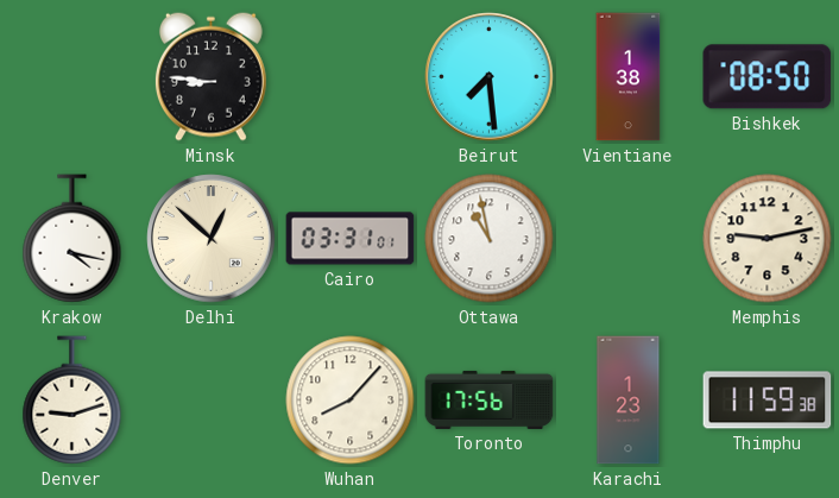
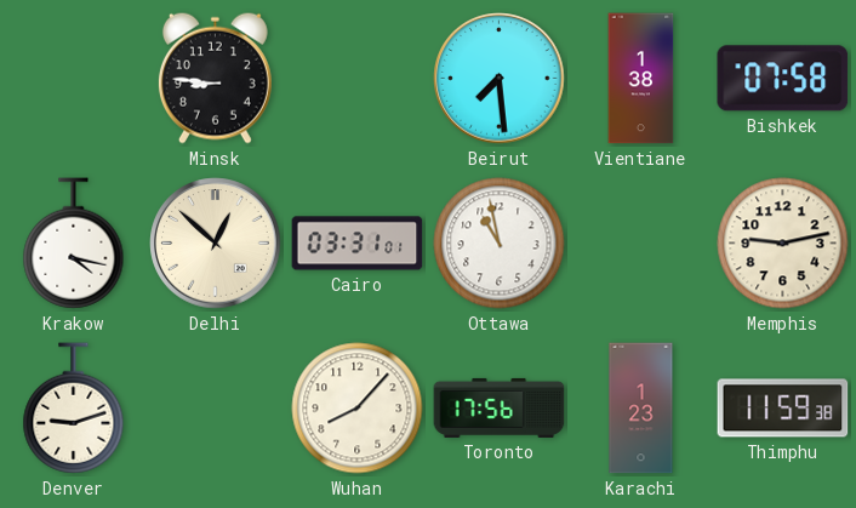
Bishkek: 08:50 -> 07:58 (783, 79)
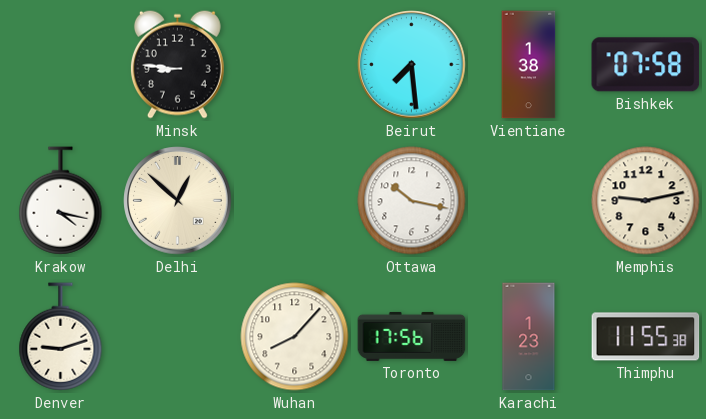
Cairo: 03:31 -> none (358, 244)
Ottawa: 10:58 -> 10:17 (412, 201)
Thimphu: 11:59 -> 11:55 (646, 337)
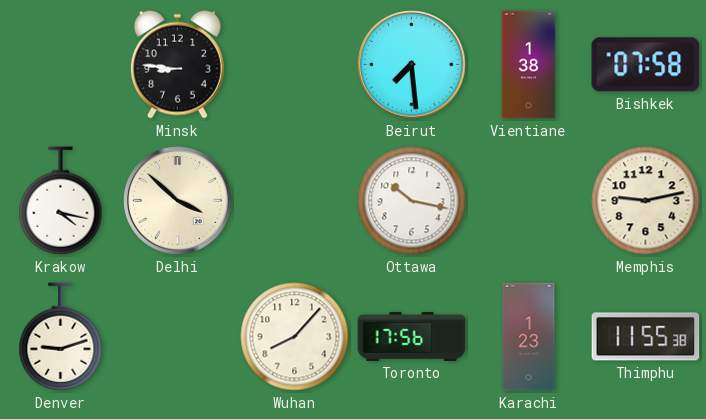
Delhi: 12:52 -> 3:52 (178, 201)
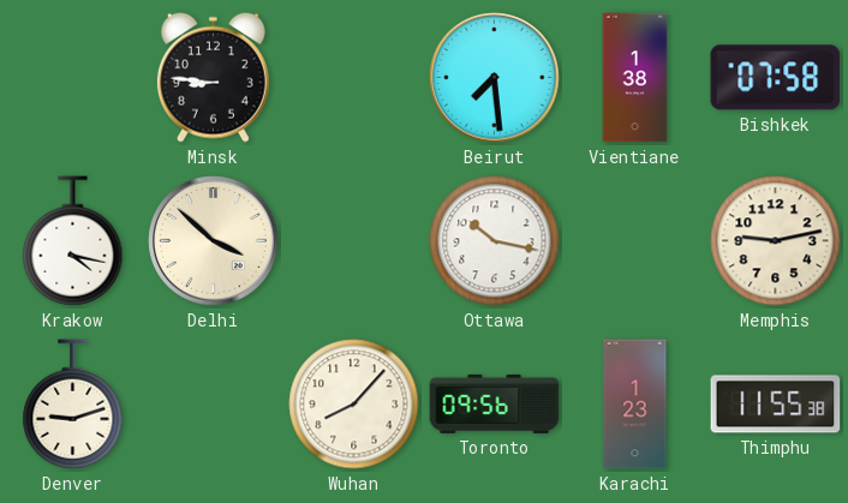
Toronto: 17:56 -> 09:56 (495, 403)
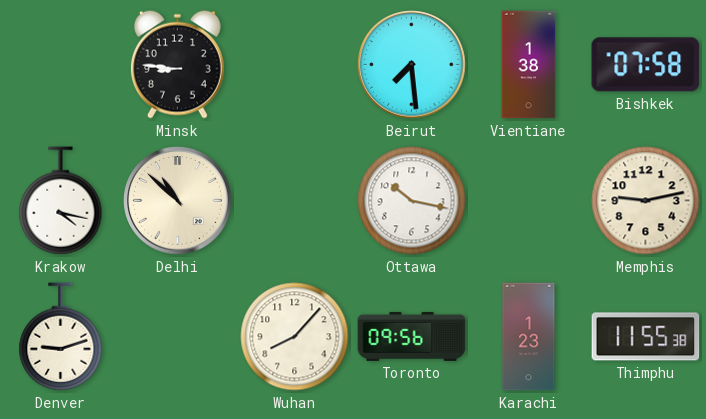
Delhi: 3:52 -> 10:52 (178, 201)
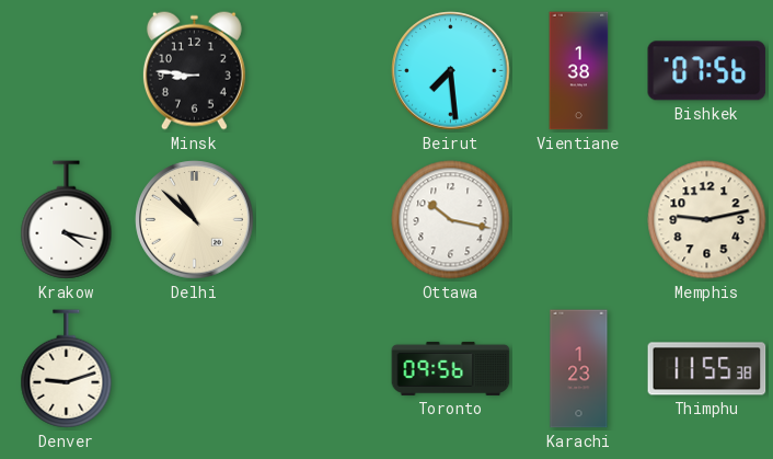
Bishkek: 07:58 -> 07:56 (707, 71)
Wuhan: 8:07 -> none (295, 337)
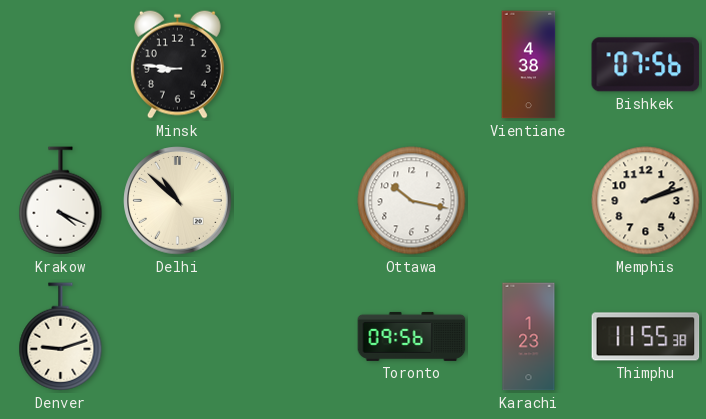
Beirut: 7:29 -> none (451, 71)
Vientiane: 1:38 -> 4:38 (529, 65)
Krakow: 4:17 -> 4:19 (61, 201)
Memphis: 9:13 -> 2:12 (646, 201)
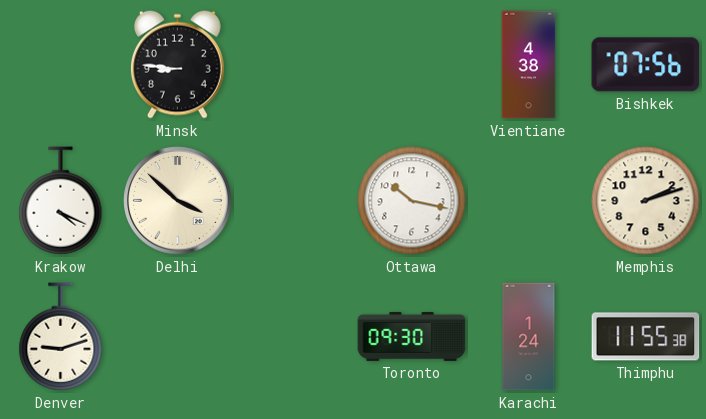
Delhi: 10:52 -> 3:52 (178, 201)
Toronto: 09:56 -> 09:30 (412, 336)
Karachi: 1:23 -> 1:24 (529, 337)
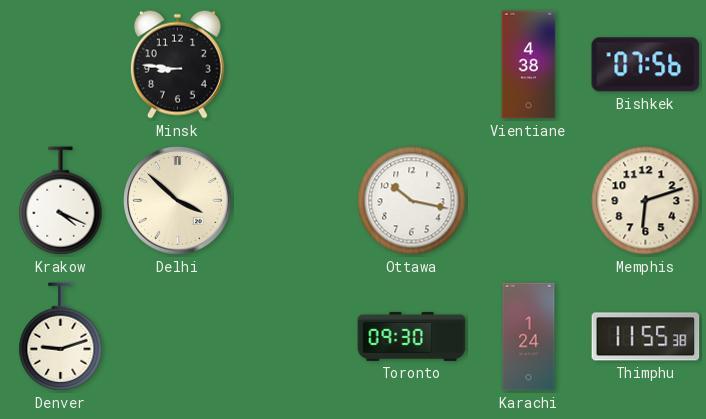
Memphis: 2:12 -> 6:12 (646, 201)
